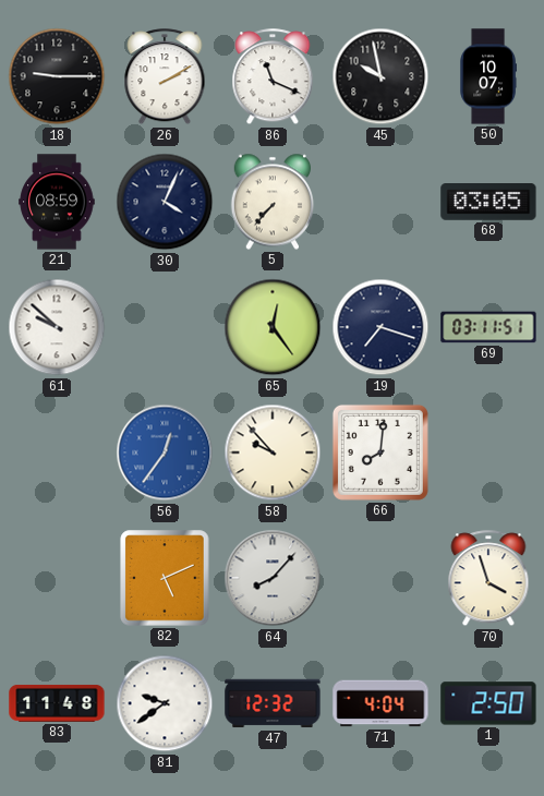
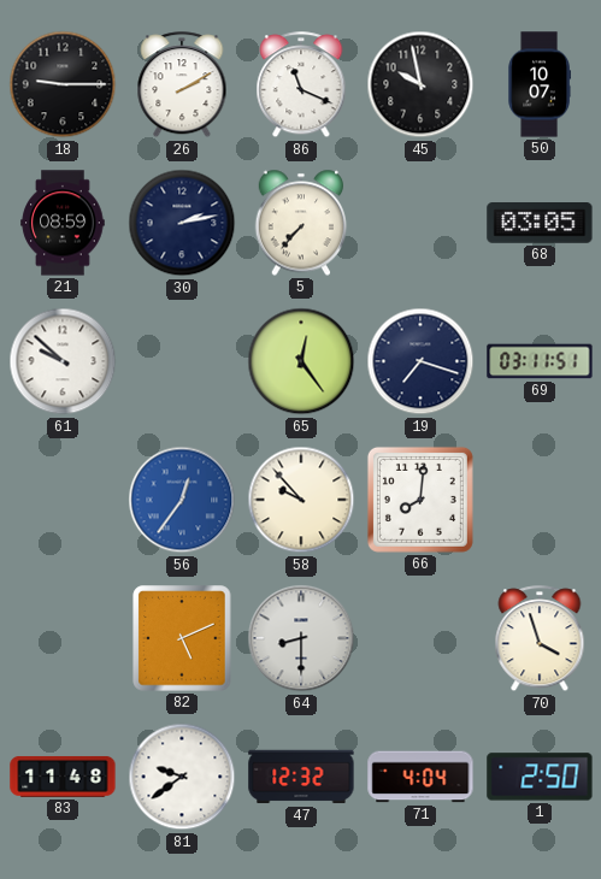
30: 4:04 -> 2:13 (182, 223)
64: 8:07 -> 8:30 (301, 638)
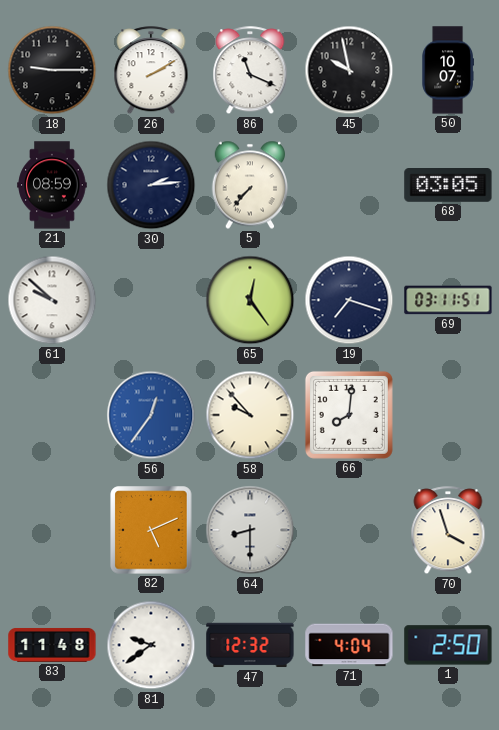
30: 2:13 -> 2:14 (151, 185)
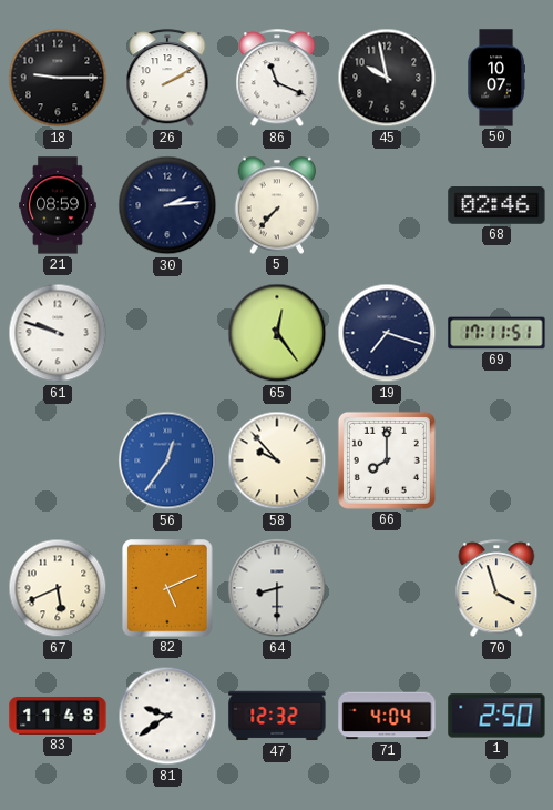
68: 03:05 -> 02:46 (496, 206)
61: 9:52 -> 9:48 (58, 333)
69: 03:11 -> 17:11 (496, 333)
66: 8:01 -> 8:00 (387, 460)
67: none -> 5:41 (58, 588)
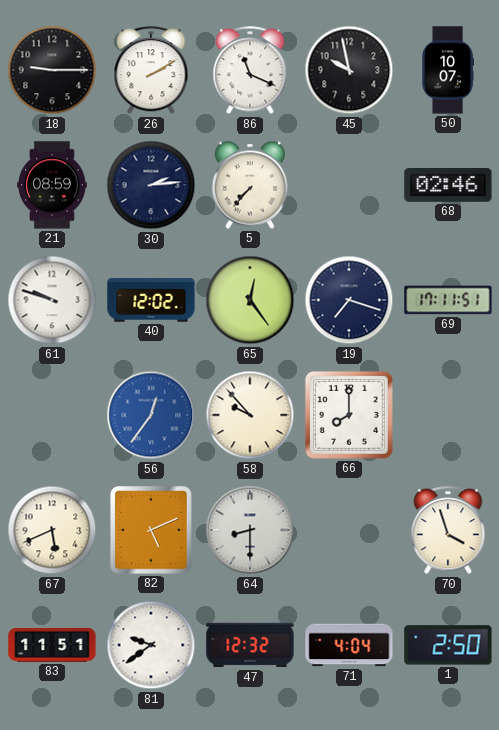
40: none -> 12:02 (151, 300)
83: 11:48 -> 11:51 (52, 645)
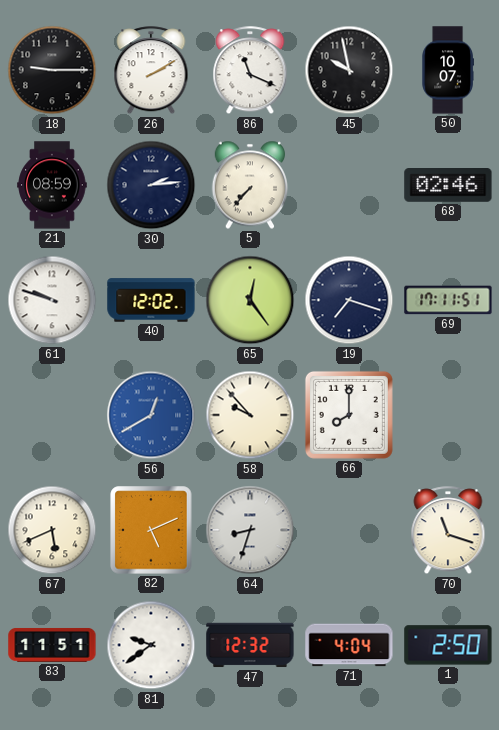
56: 12:36 -> 12:40 (151, 415)
64: 8:30 -> 8:33 (250, 530)
70: 3:57 -> 11:18 (448, 531)
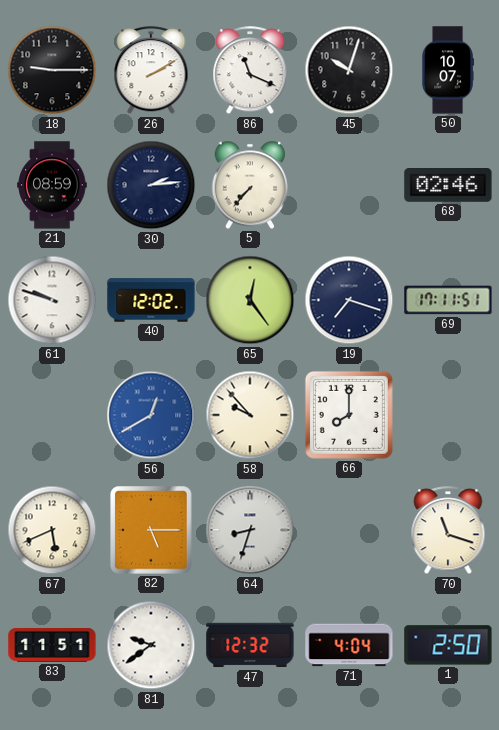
45: 9:58 -> 10:03 (349, 70)
82: 5:11 -> 5:15 (151, 530)
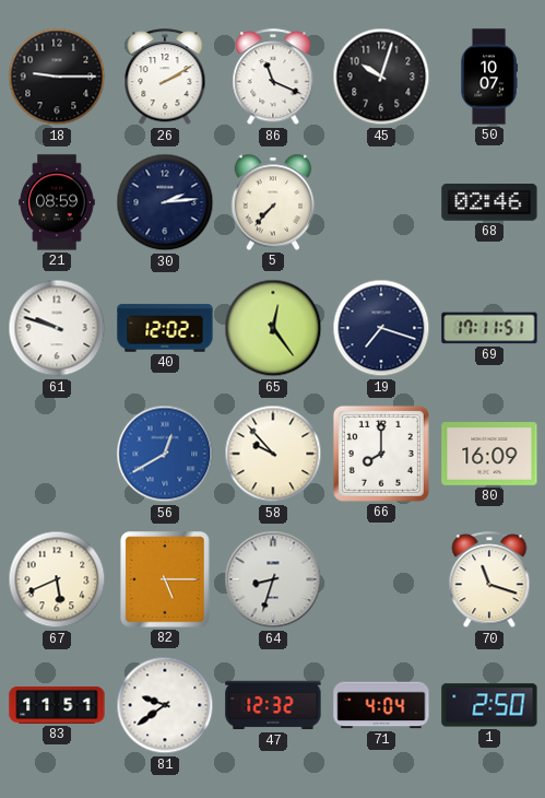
80: none -> 16:09 (489, 455)
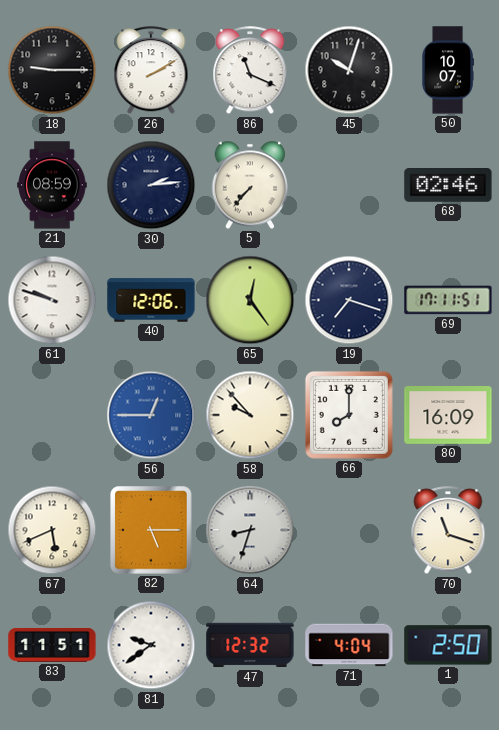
40: 12:02 -> 12:06 (151, 300)
56: 12:40 -> 12:45 (151, 415)
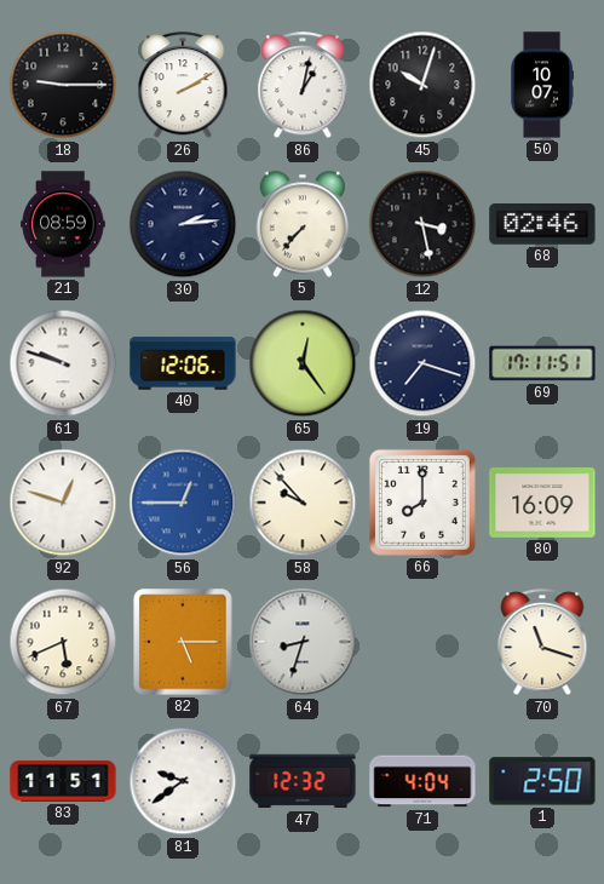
86: 11:19 -> 1:02 (303, 86)
12: none -> 3:28 (422, 224)
92: none -> 12:48 (63, 503)
